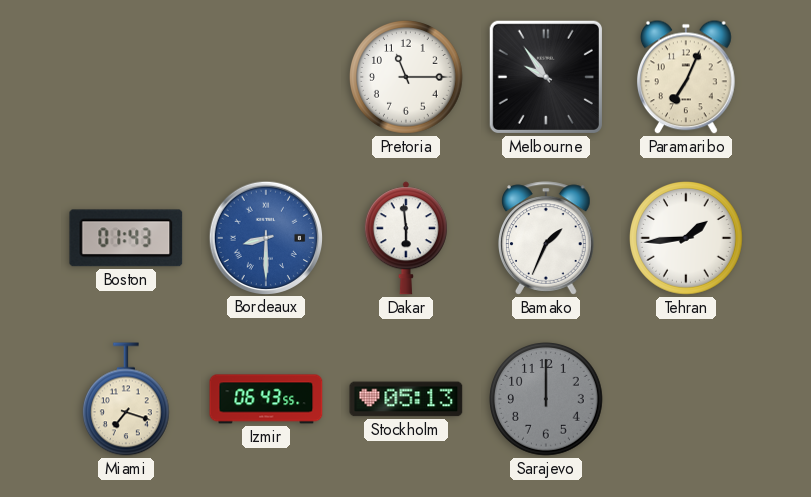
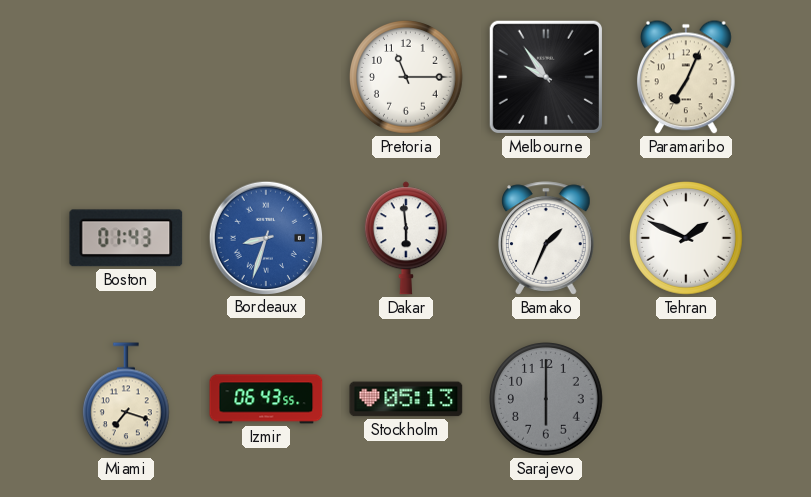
Bordeaux: 8:30 -> 8:33 (265, 237)
Tehran: 1:44 -> 1:49 (687, 239)
Sarajevo: 12:00 -> 6:00 (547, 400)
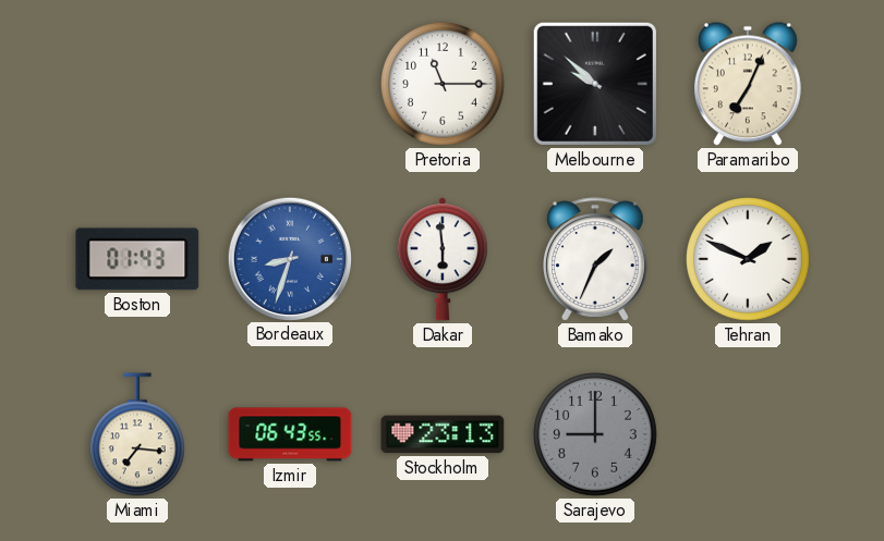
Melbourne: 9:54 -> 9:52 (595, 84)
Miami: 7:18 -> 7:16 (137, 434)
Stockholm: 05:13 -> 23:13 (443, 434)
Sarajevo: 6:00 -> 9:00 (596, 435)
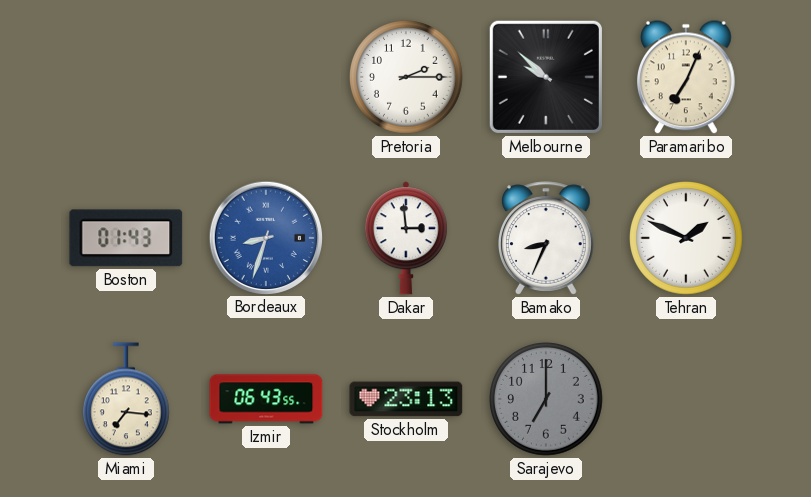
Pretoria: 11:15 -> 2:15 (407, 78)
Dakar: 5:59 -> 2:59 (406, 238)
Bamako: 1:34 -> 8:34 (547, 238)
Sarajevo: 9:00 -> 7:00 (547, 400)
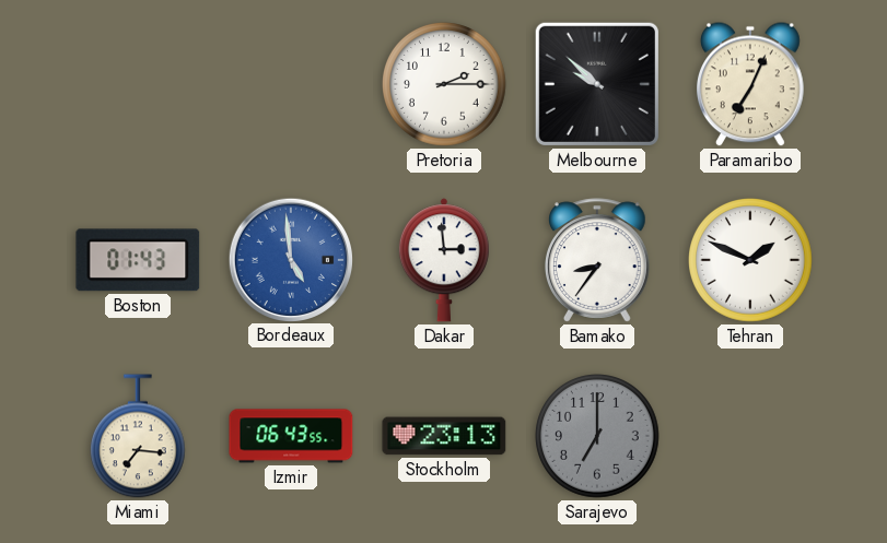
Bordeaux: 8:33 -> 4:59 (290, 259)
Bamako: 8:34 -> 8:36 (598, 260)
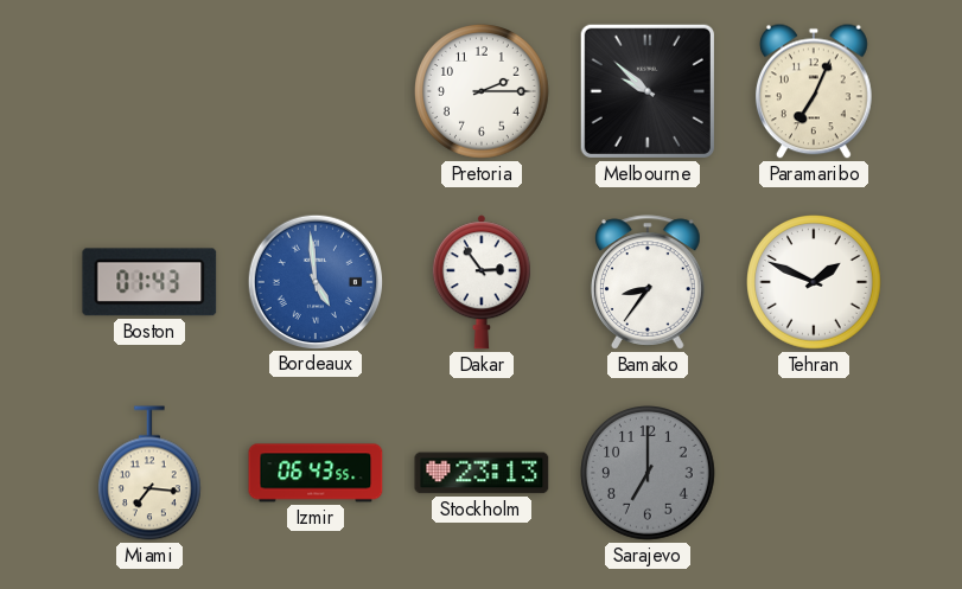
Dakar: 2:59 -> 2:54 (482, 282)
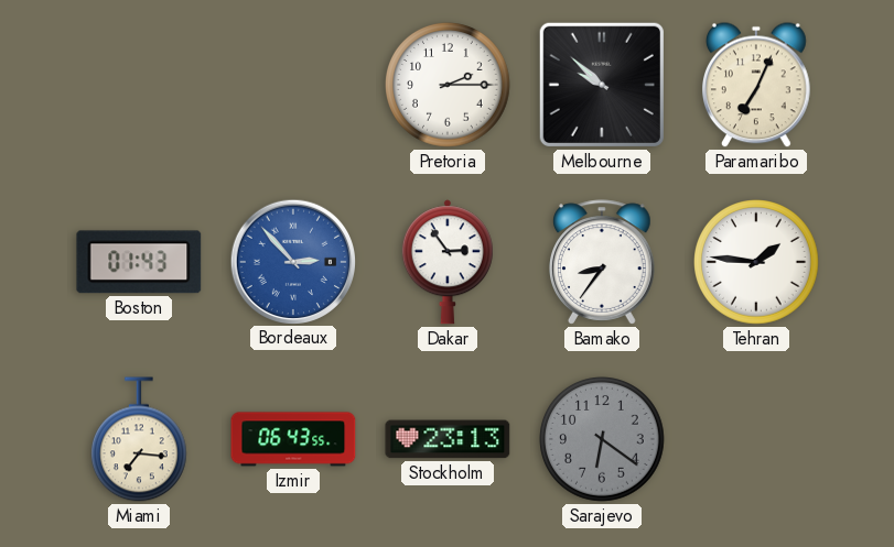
Bordeaux: 4:59 -> 2:53 (292, 261)
Tehran: 1:49 -> 1:46 (757, 263)
Sarajevo: 7:00 -> 6:21 (603, 440)
